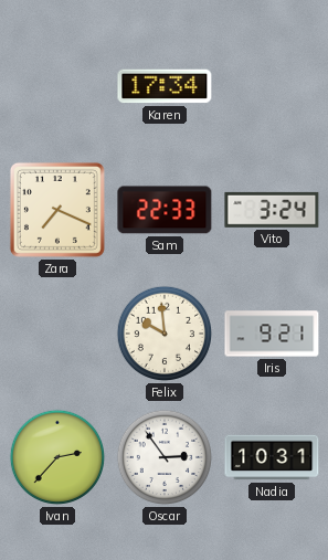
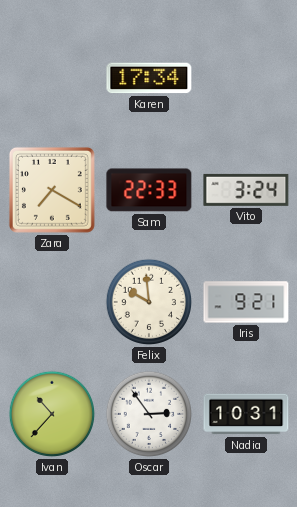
Zara: 7:19 -> 7:20 (52, 190)
Ivan: 2:37 -> 10:37 (52, 414)
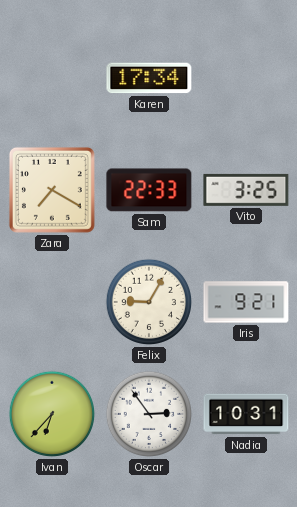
Vito: 3:24 -> 3:25 (246, 190)
Felix: 9:59 -> 9:05 (149, 302)
Ivan: 10:37 -> 6:37 (52, 414)
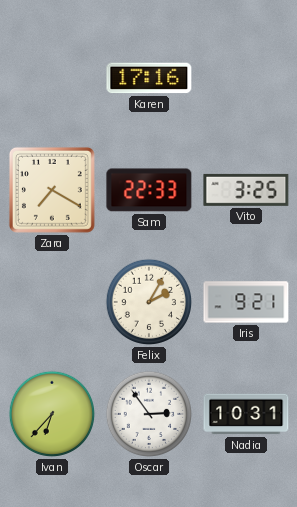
Karen: 17:34 -> 17:16 (149, 78)
Felix: 9:05 -> 2:05 (149, 302)
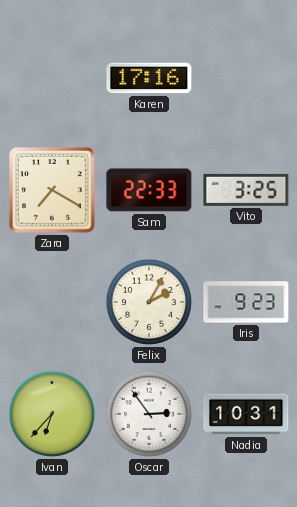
Iris: 9:21 -> 9:23 (246, 302)
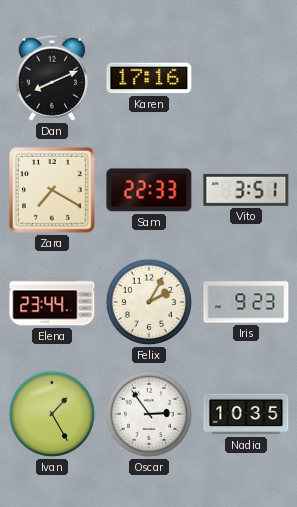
Dan: none -> 8:11 (52, 78)
Vito: 3:25 -> 3:51 (246, 190)
Elena: none -> 23:44 (52, 302)
Ivan: 6:37 -> 1:25 (52, 414)
Nadia: 10:31 -> 10:35 (246, 414)
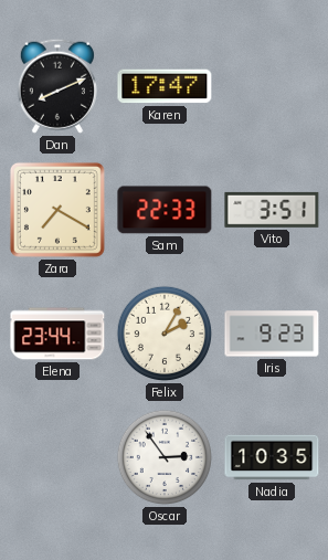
Karen: 17:16 -> 17:47 (165, 86)
Ivan: 1:25 -> none (52, 414)
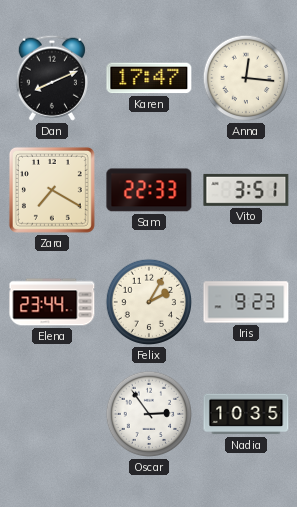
Anna: none -> 12:16 (246, 78)
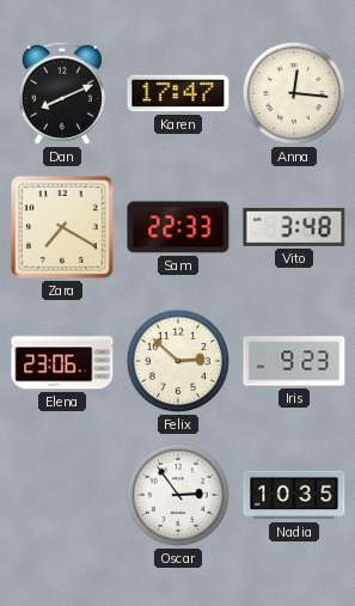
Vito: 3:51 -> 3:48 (294, 227)
Elena: 23:44 -> 23:06 (62, 361)
Felix: 2:05 -> 2:52 (178, 361)
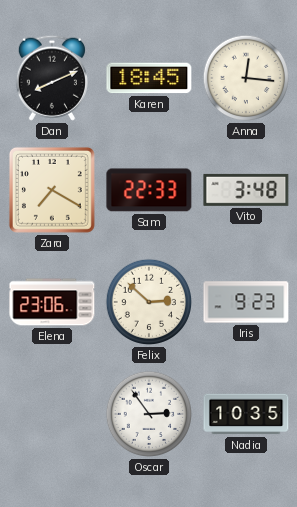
Karen: 17:47 -> 18:45 (149, 78)
